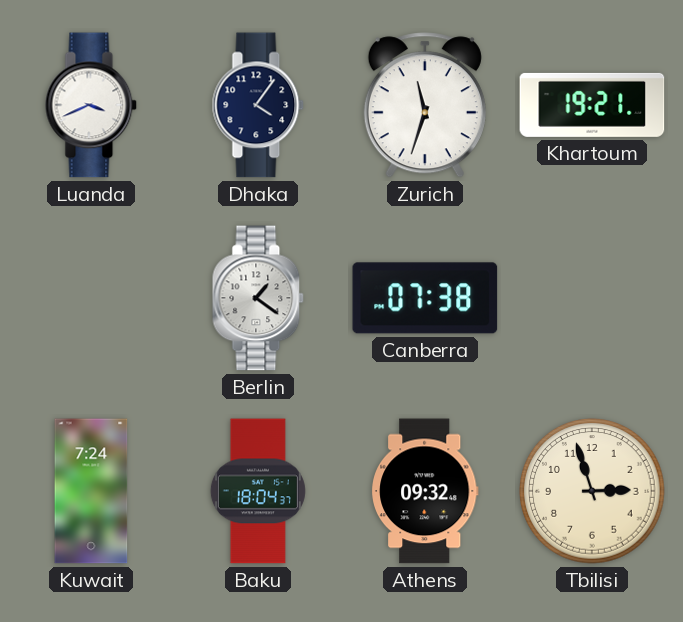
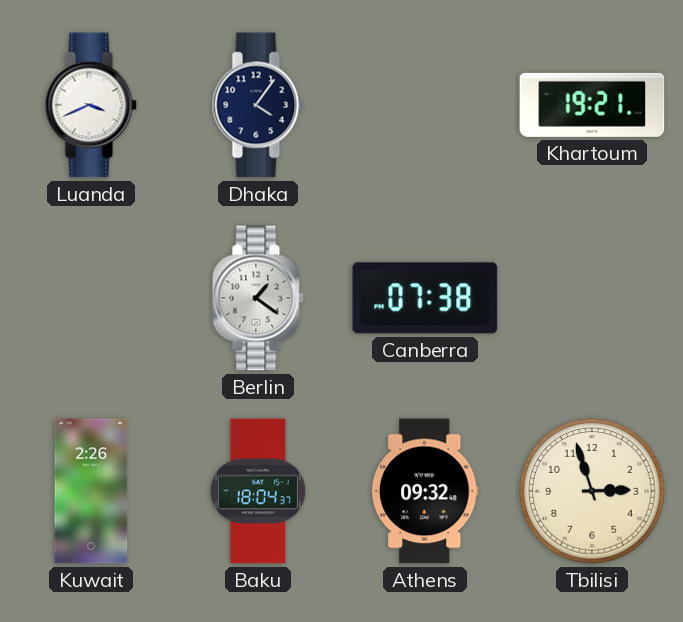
Zurich: 11:33 -> none (425, 105)
Kuwait: 7:24 -> 2:26 (91, 491)
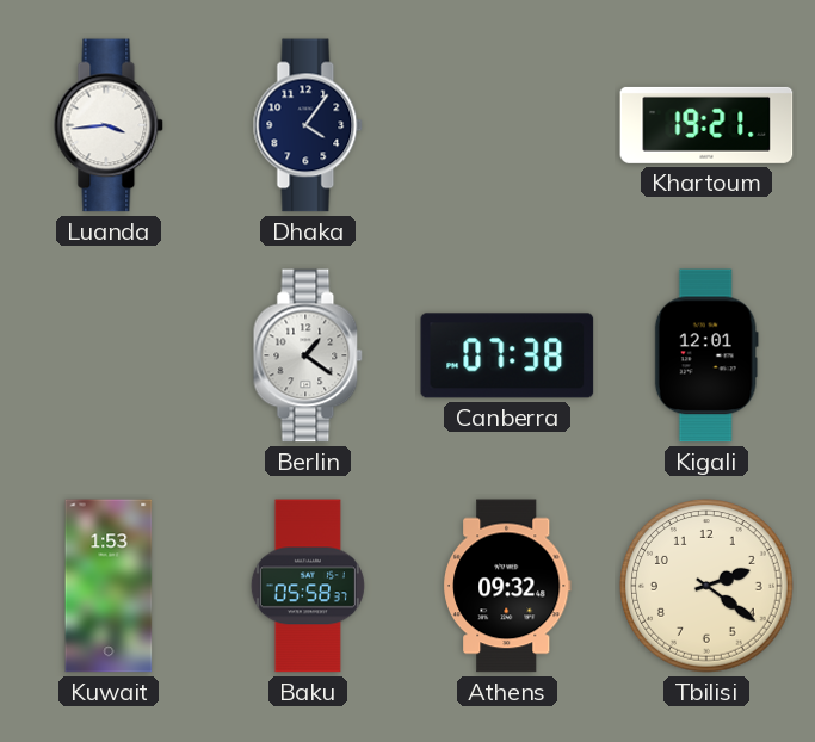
Luanda: 3:41 -> 3:44 (109, 125)
Kigali: none -> 12:01 (706, 355)
Kuwait: 2:26 -> 1:53 (109, 586)
Baku: 18:04 -> 05:58 (308, 586)
Tbilisi: 2:57 -> 2:21 (706, 586)
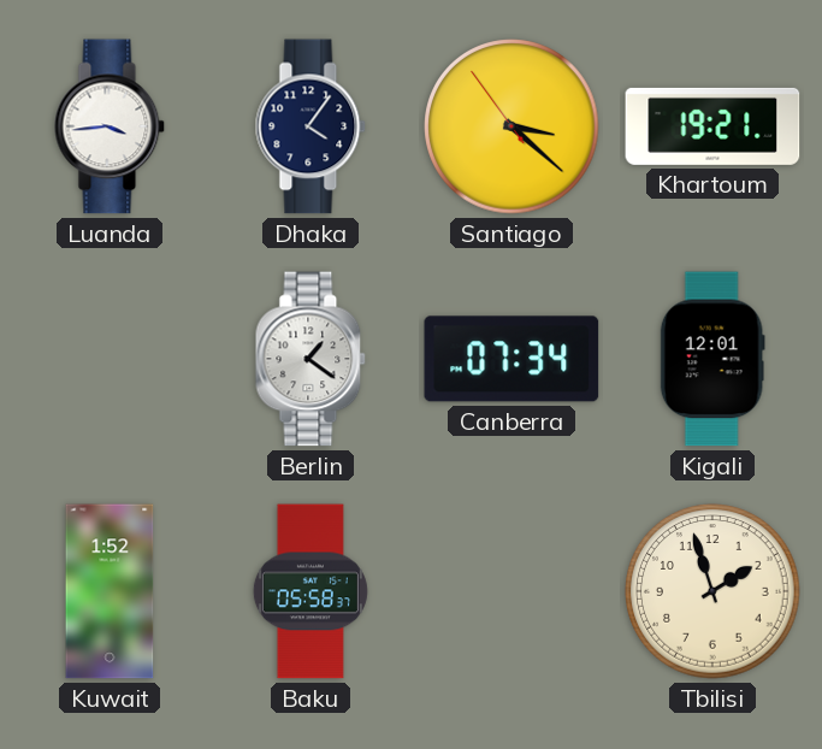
Santiago: none -> 3:21 (511, 126)
Canberra: 07:38 -> 07:34 (511, 359)
Kuwait: 1:53 -> 1:52 (110, 591)
Athens: 09:32 -> none (507, 586)
Tbilisi: 2:21 -> 1:57 (712, 591)
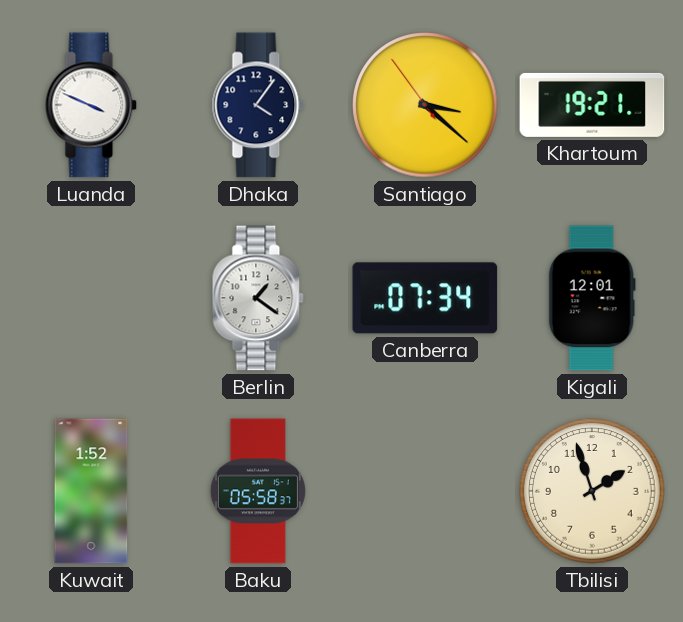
Luanda: 3:44 -> 3:49 (91, 105)
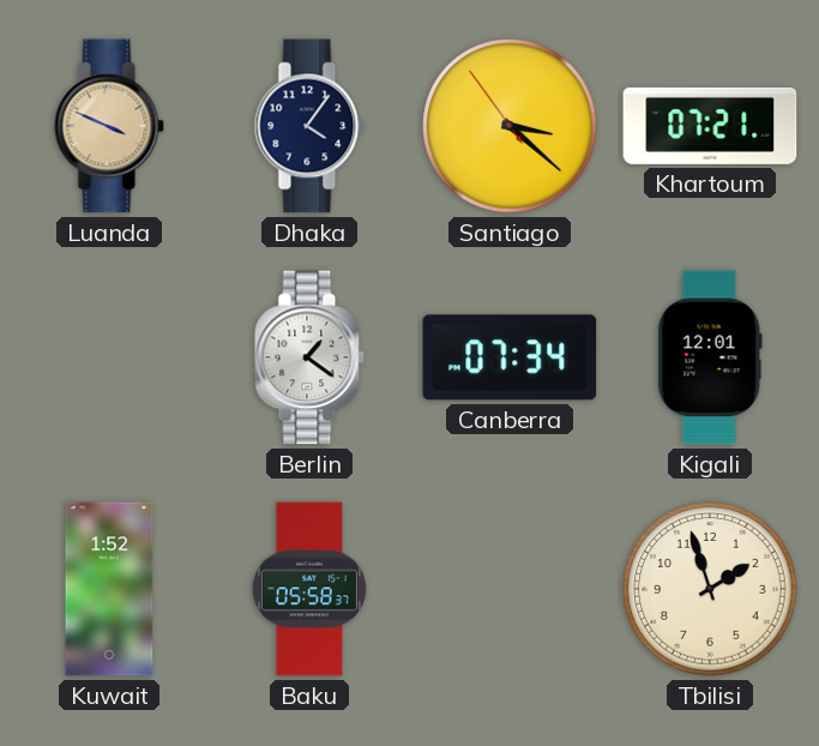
Luanda dial: white -> champagne (109, 126)
Khartoum: 19:21 -> 07:21 (710, 126)
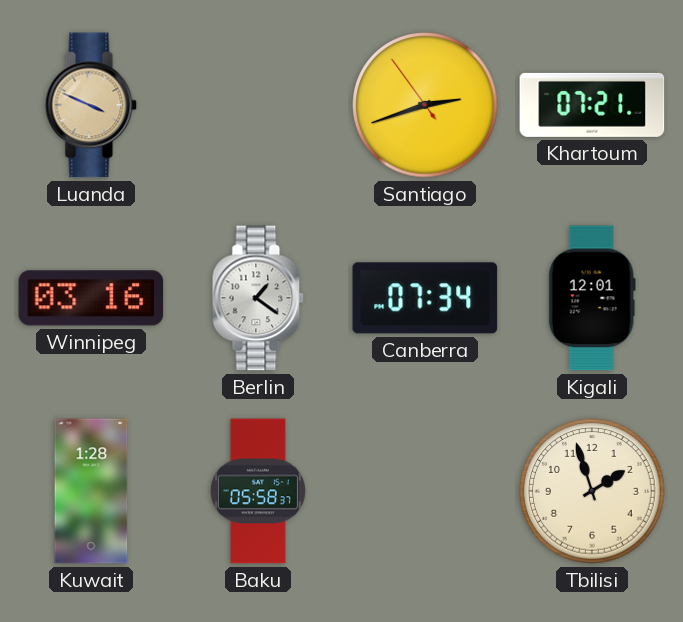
Dhaka: 4:06 -> none (309, 126)
Santiago: 3:21 -> 2:41 (425, 105)
Winnipeg: none -> 03:16 (91, 298)
Kuwait: 1:52 -> 1:28 (91, 491)
